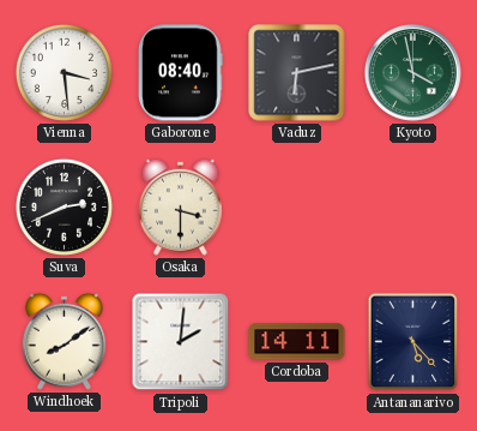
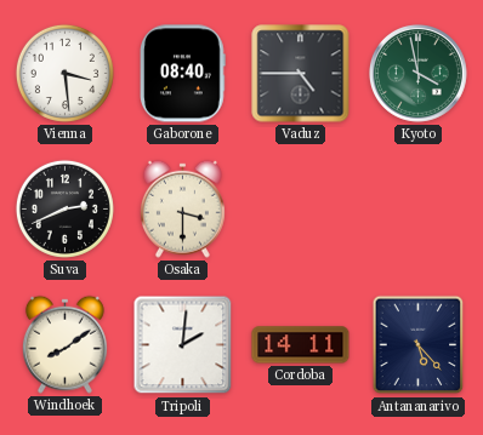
Vaduz: 6:13 -> 4:45 (301, 74)
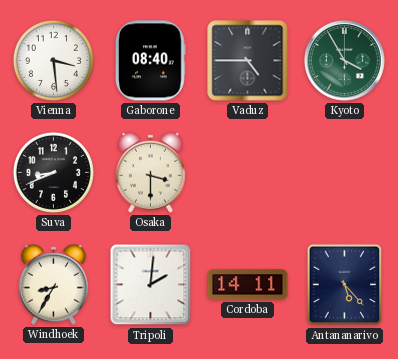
Kyoto: 3:58 -> 3:55 (345, 61)
Suva: 2:41 -> 8:41 (53, 172)
Windhoek: 8:09 -> 8:35 (53, 284)
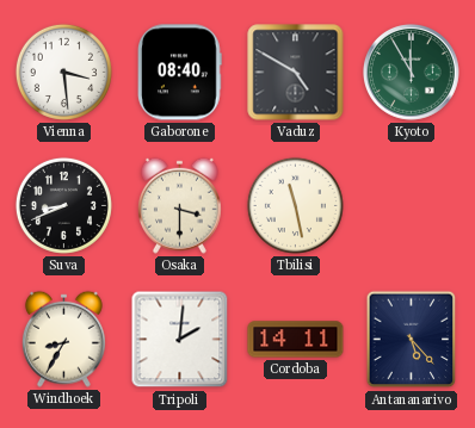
Vaduz: 4:45 -> 4:50 (296, 73)
Kyoto: 3:55 -> 11:55 (412, 73)
Tbilisi: none -> 11:28 (295, 205)
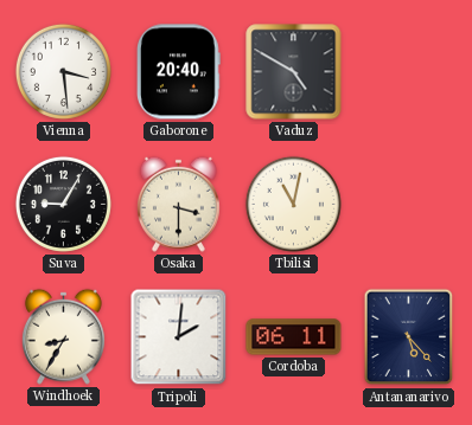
Gaborone: 08:40 -> 20:40 (179, 72)
Kyoto: 11:55 -> none (412, 73)
Suva: 8:41 -> 9:05 (63, 204)
Tbilisi: 11:28 -> 11:02 (293, 204)
Cordoba: 14:11 -> 06:11 (294, 337)
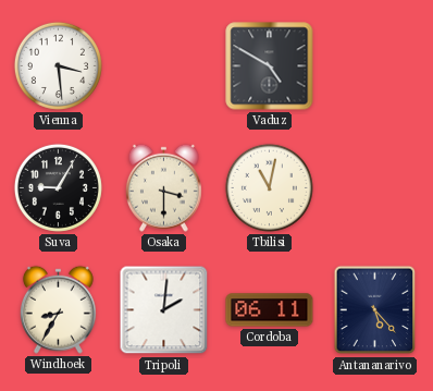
Gaborone: 20:40 -> none (179, 72)
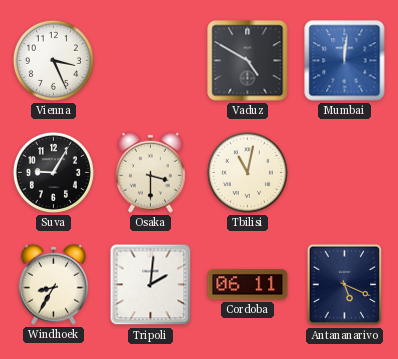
Vienna: 3:29 -> 3:26 (53, 60)
Mumbai: none -> 12:01 (345, 61)
Antananarivo: 5:23 -> 5:19 (345, 285)
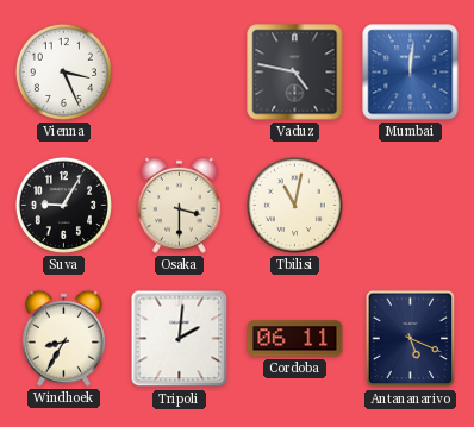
Vaduz: 4:50 -> 4:47 (295, 73)
